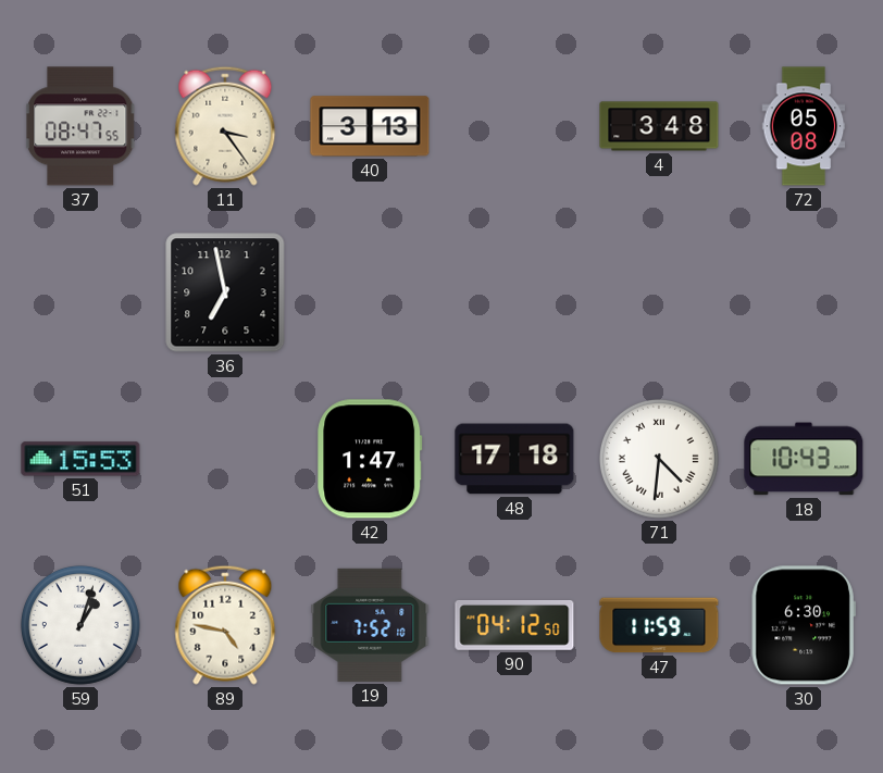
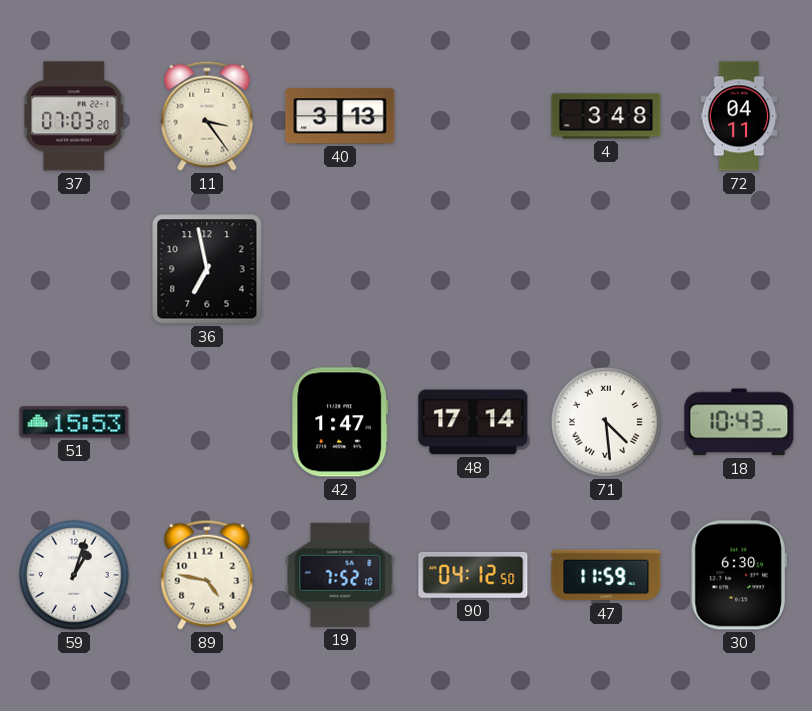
37: 08:47 -> 07:03 (74, 116)
72: 05:08 -> 04:11 (739, 116)
48: 17:18 -> 17:14 (473, 422)
71: 4:31 -> 4:29 (606, 422)
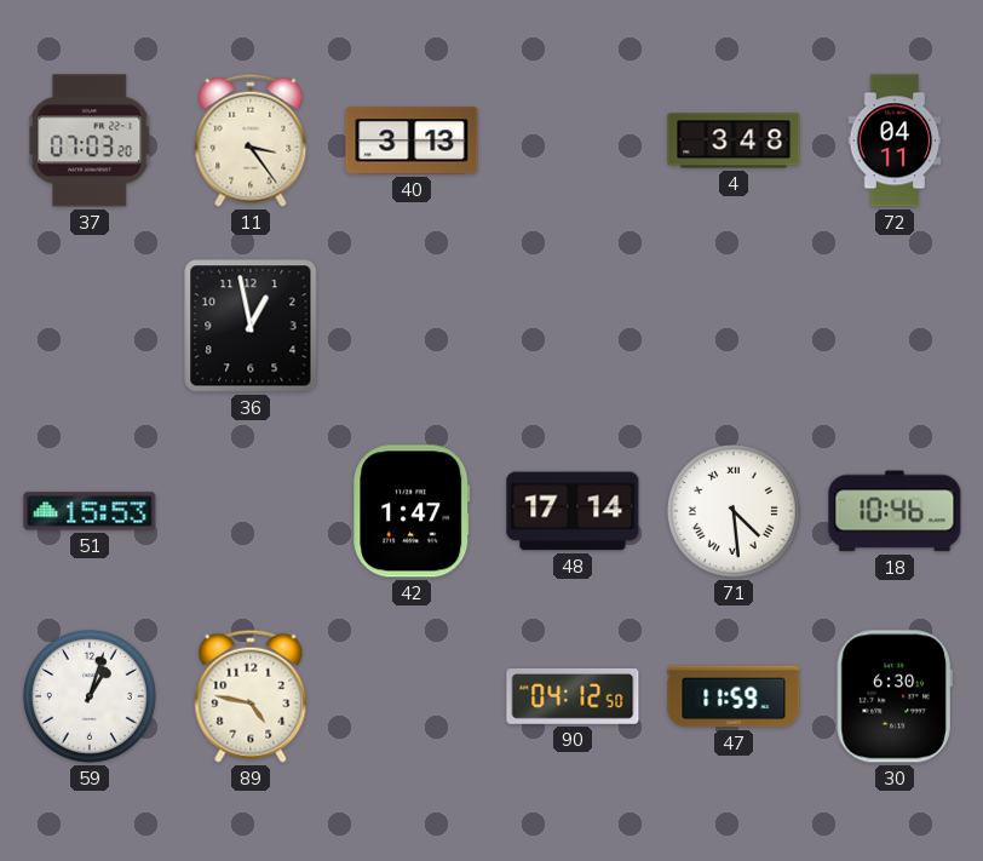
36: 6:58 -> 12:58 (251, 326)
18: 10:43 -> 10:46 (895, 511)
19: 7:52 -> none (340, 575)
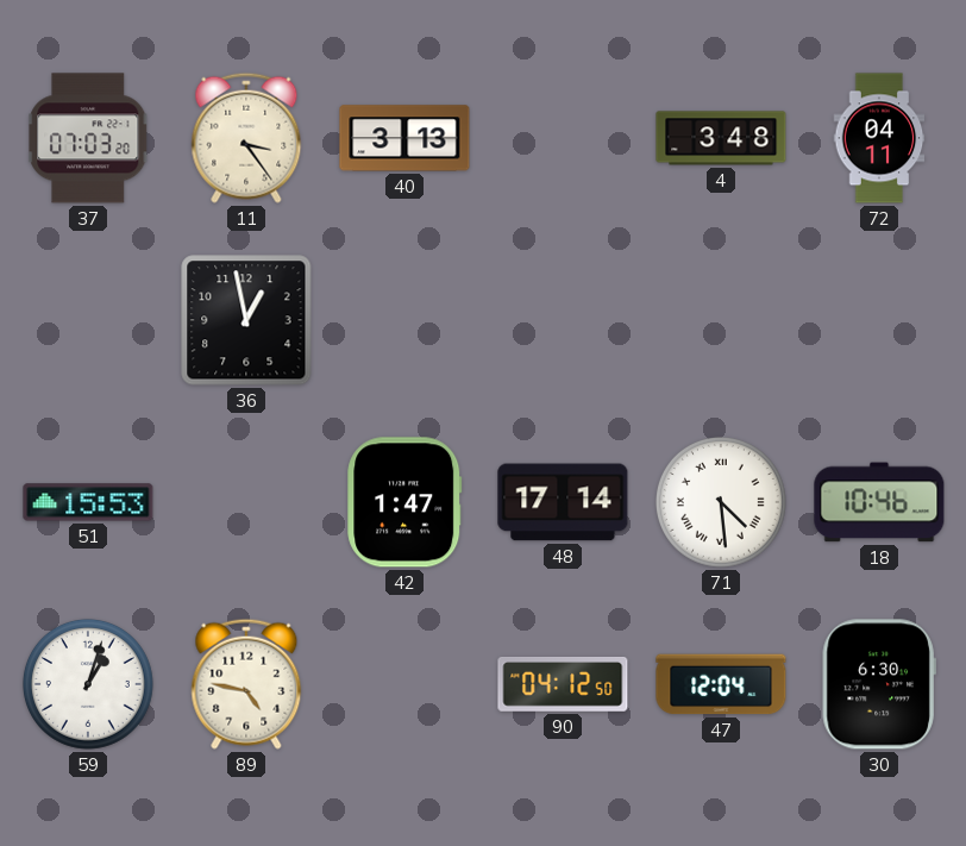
47: 11:59 -> 12:04 (721, 684)
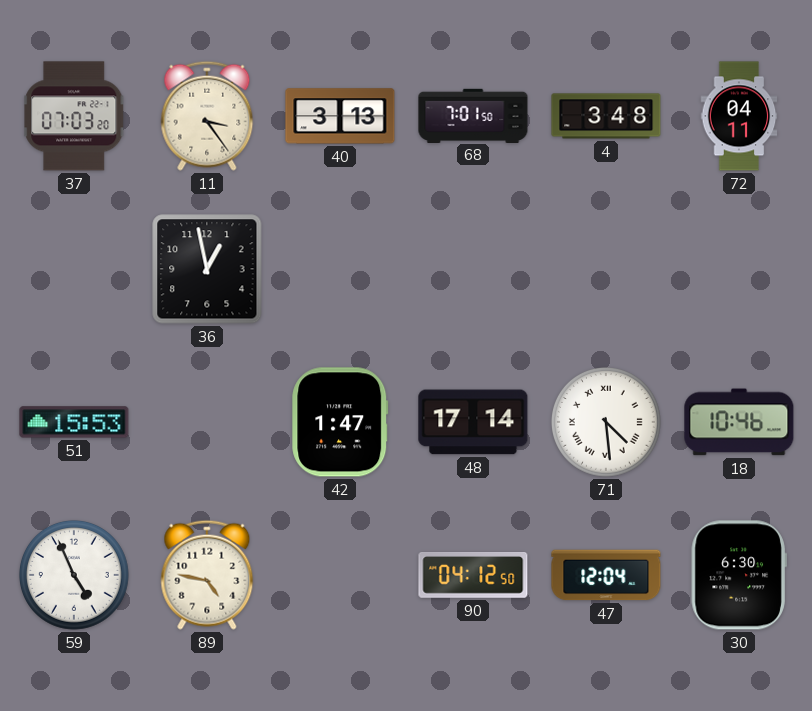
68: none -> 7:01 (473, 115)
59: 1:03 -> 4:56 (74, 575)
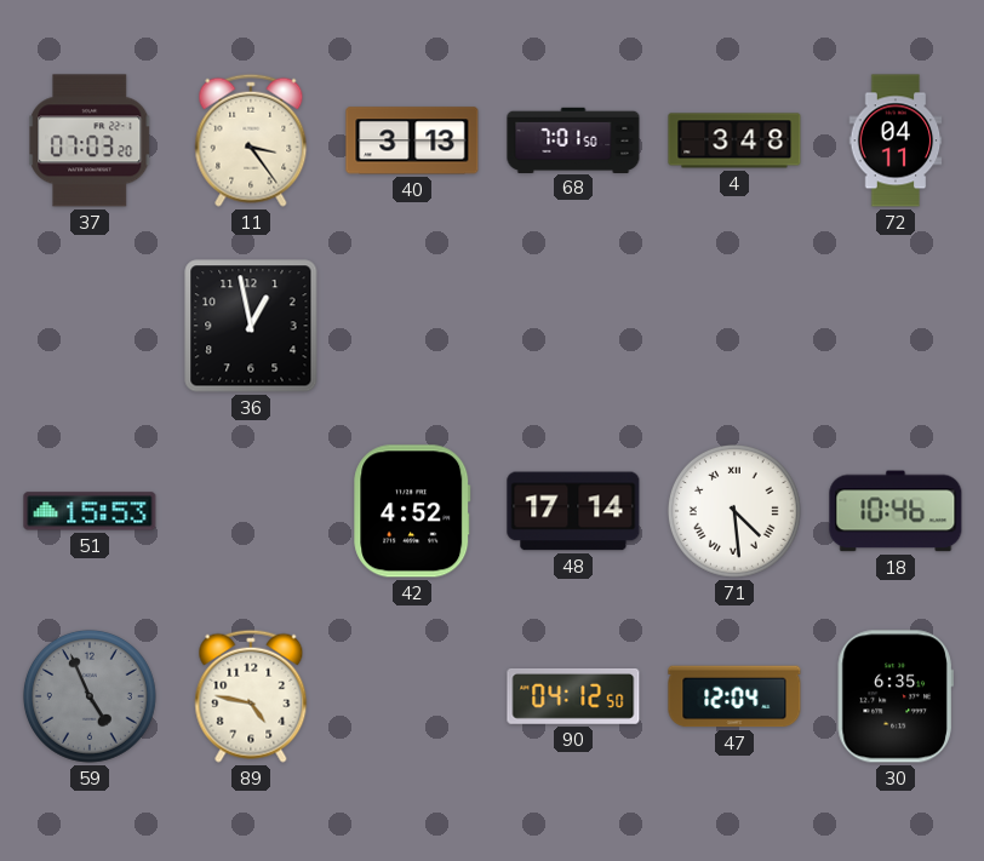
42: 1:47 -> 4:52 (412, 511)
59 dial: white -> grey (90, 696)
30: 6:30 -> 6:35 (896, 696)
